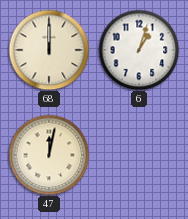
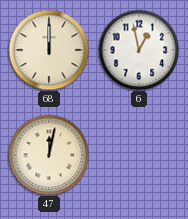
6: 1:03 -> 12:58 (139, 50)
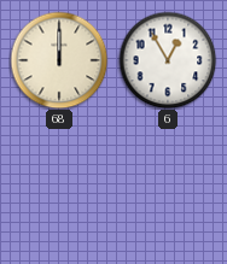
6: 12:58 -> 12:55 (168, 60)
47: 12:02 -> none (49, 155)
